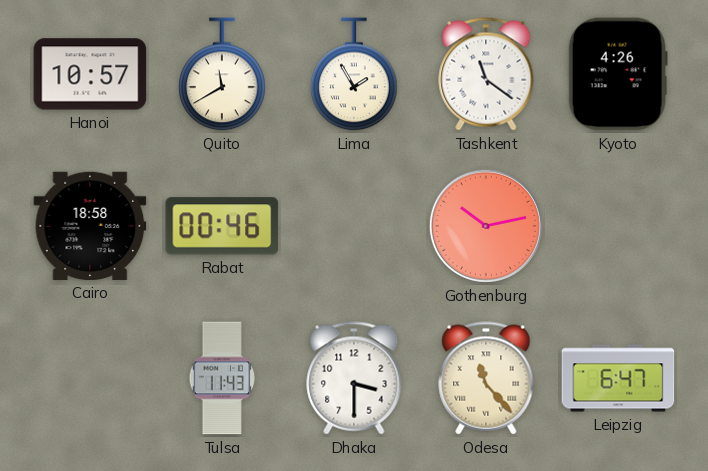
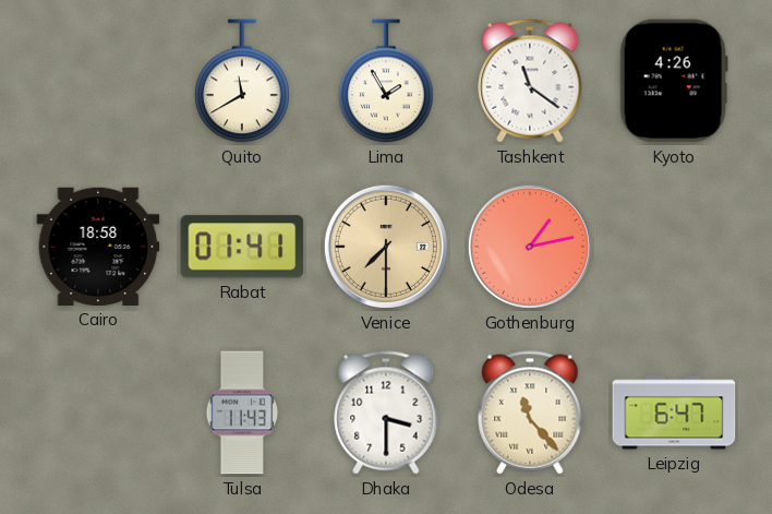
Hanoi: 10:57 -> none (90, 74)
Rabat: 00:46 -> 01:41 (242, 247)
Venice: none -> 7:30 (386, 247)
Gothenburg: 10:13 -> 1:13 (530, 247)
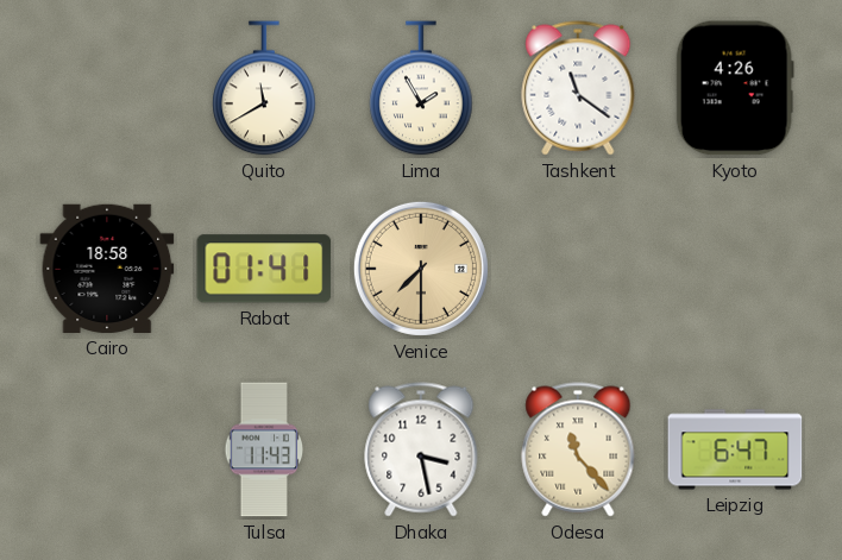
Gothenburg: 1:13 -> none (530, 247)
Dhaka: 3:30 -> 3:28 (421, 449)
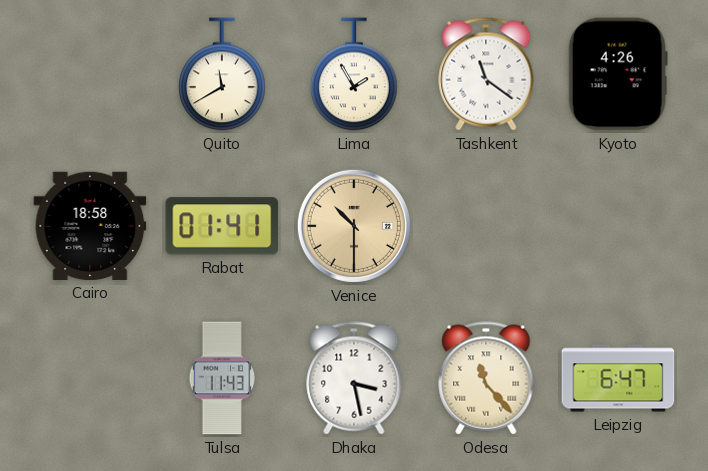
Venice: 7:30 -> 10:30 (354, 226)
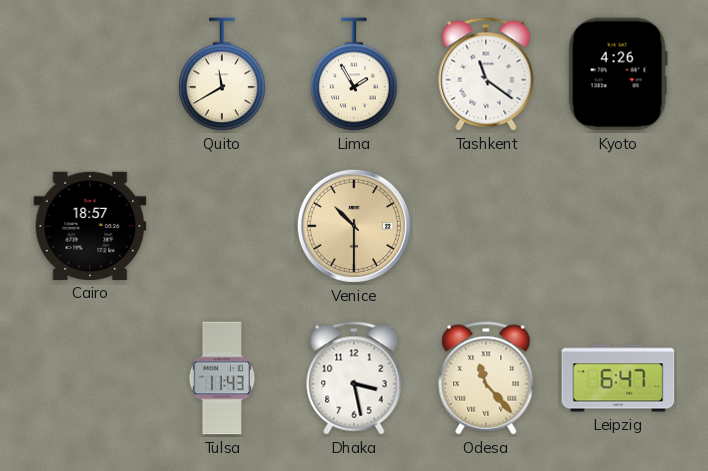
Cairo: 18:58 -> 18:57 (90, 226)
Rabat: 01:41 -> none (222, 226)
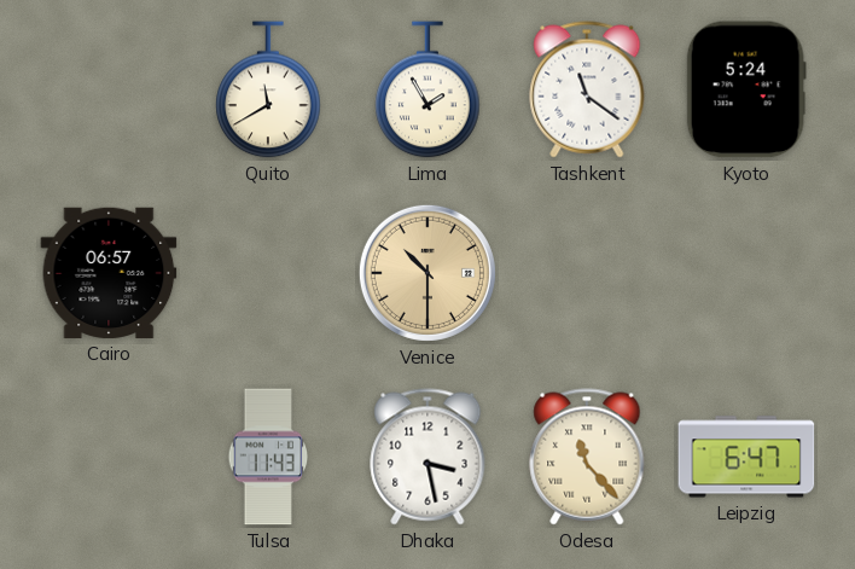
Kyoto: 4:26 -> 5:24 (746, 89)
Cairo: 18:57 -> 06:57 (109, 273)
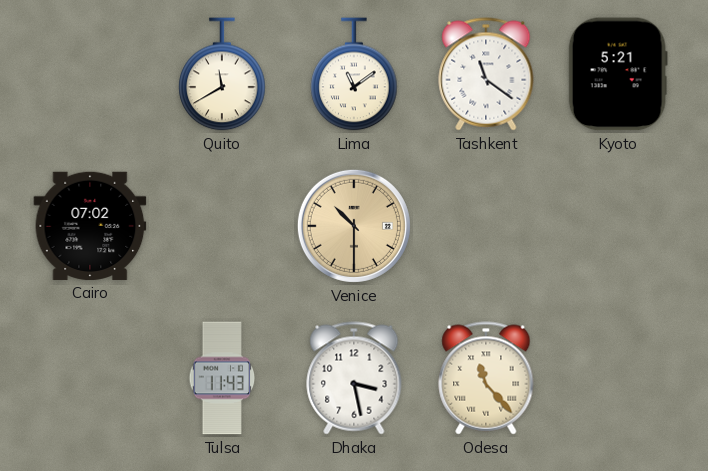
Lima: 1:55 -> 11:09 (354, 74)
Kyoto: 5:24 -> 5:21 (618, 74)
Cairo: 06:57 -> 07:02 (90, 226)
Leipzig: 6:47 -> none (746, 457)
